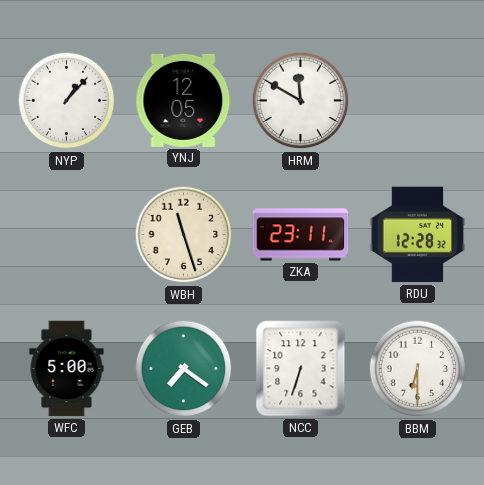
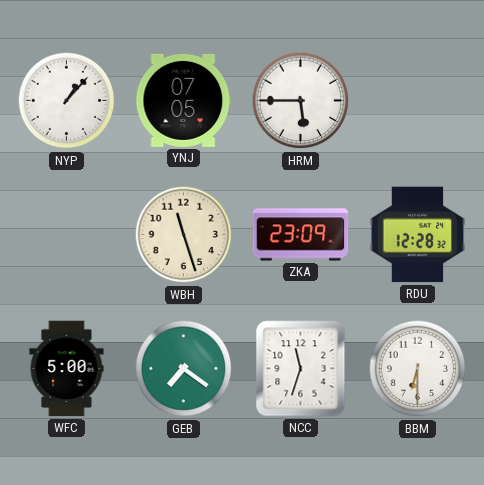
YNJ: 12:05 -> 07:05 (184, 100)
HRM: 11:50 -> 5:45 (301, 101)
ZKA: 23:11 -> 23:09 (301, 235)
NCC: 6:33 -> 11:33 (301, 369)
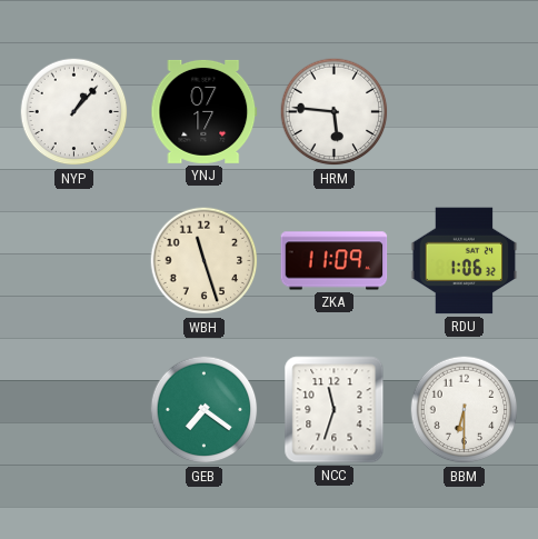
YNJ: 07:05 -> 07:17 (205, 111)
HRM: 5:45 -> 5:46 (335, 112)
ZKA: 23:09 -> 11:09 (335, 261)
RDU: 12:28 -> 1:06 (465, 261)
WFC: 5:00 -> none (67, 369)
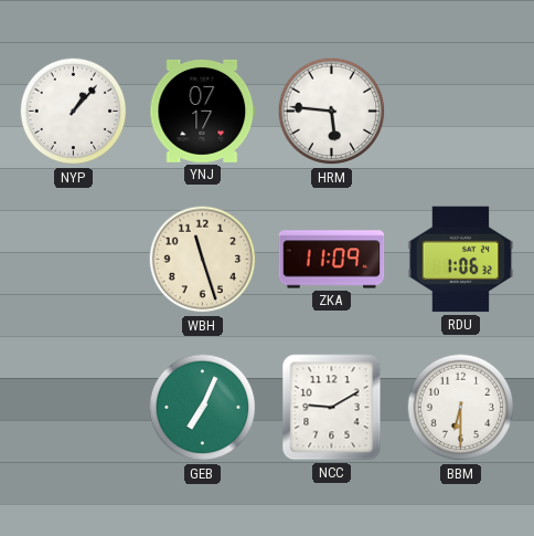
GEB: 7:21 -> 7:04 (203, 408)
NCC: 11:33 -> 9:10 (332, 408)
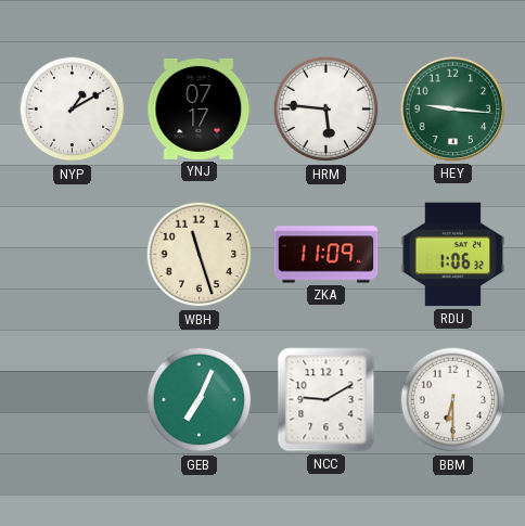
NYP: 1:07 -> 1:10 (73, 110)
HEY: none -> 9:16 (453, 110)
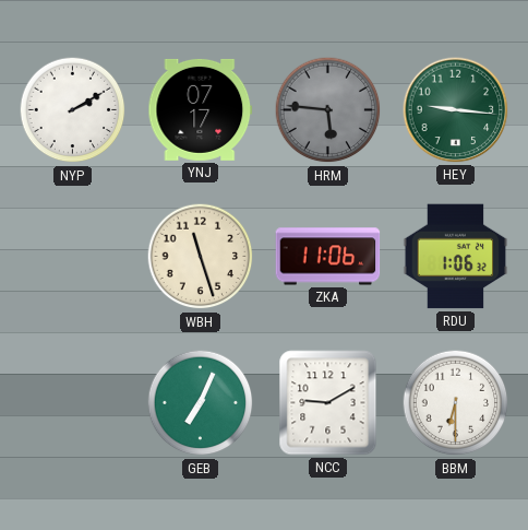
NYP: 1:10 -> 2:10 (73, 110)
HRM dial: white -> grey (328, 110)
ZKA: 11:09 -> 11:06 (328, 257)
